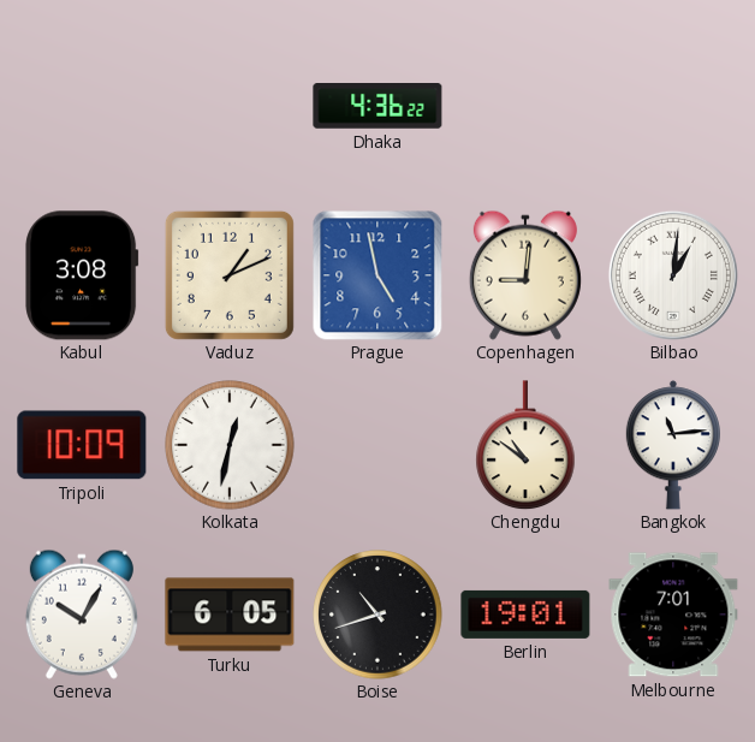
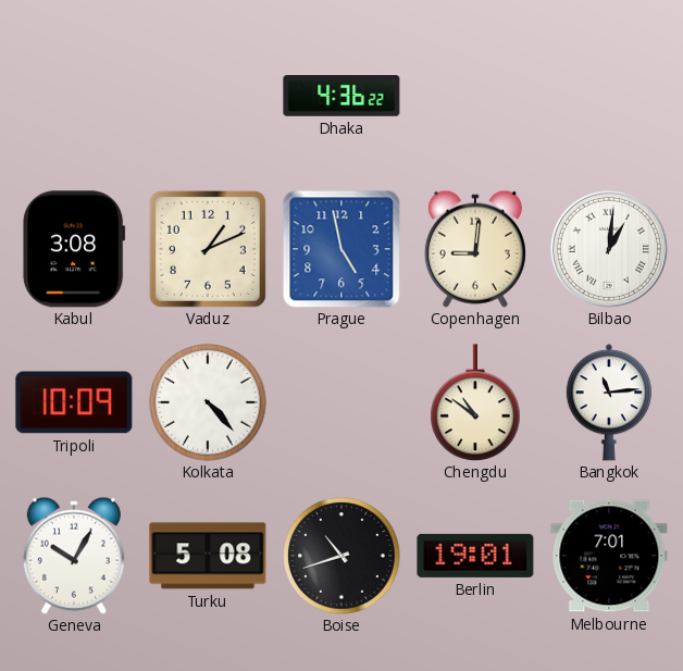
Kolkata: 12:32 -> 4:23 (208, 402)
Turku: 6:05 -> 5:08 (208, 556)
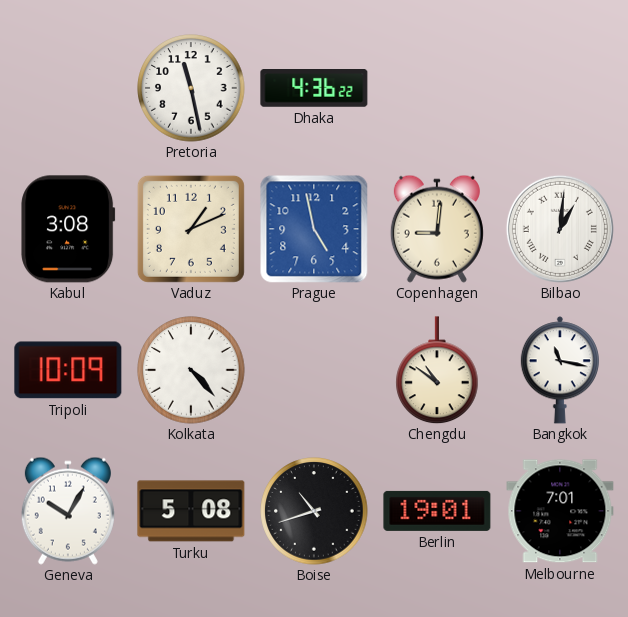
Pretoria: none -> 11:28 (191, 88)
Bangkok: 11:14 -> 11:17 (559, 370)
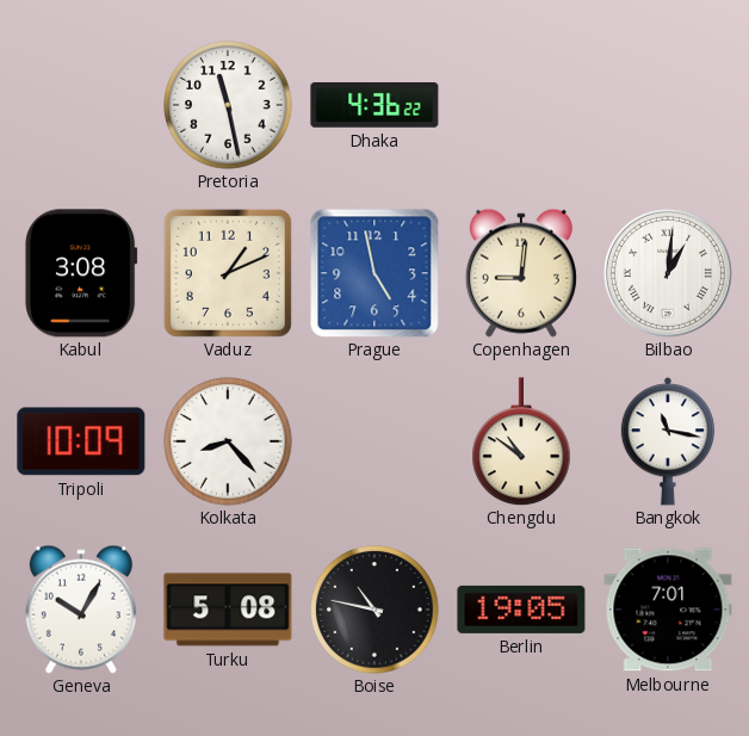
Kolkata: 4:23 -> 8:23 (228, 441)
Boise: 10:42 -> 10:47 (374, 610)
Berlin: 19:01 -> 19:05 (521, 610)
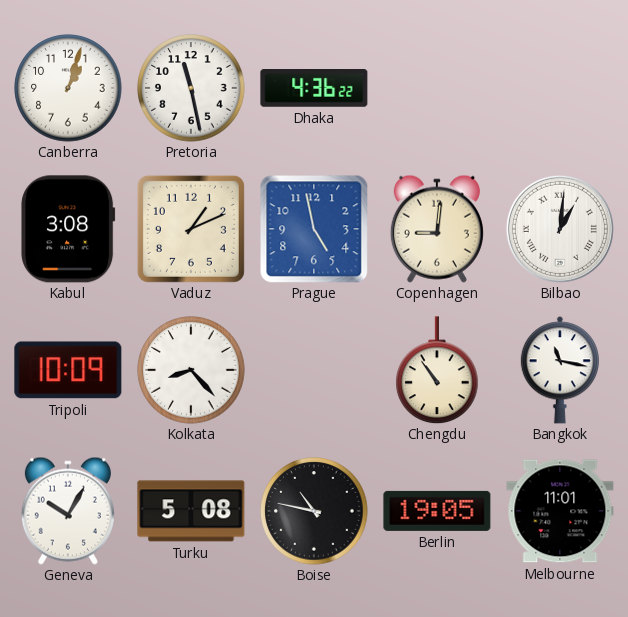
Canberra: none -> 1:03 (68, 88)
Chengdu: 10:51 -> 10:54 (437, 370)
Melbourne: 7:01 -> 11:01 (560, 511)
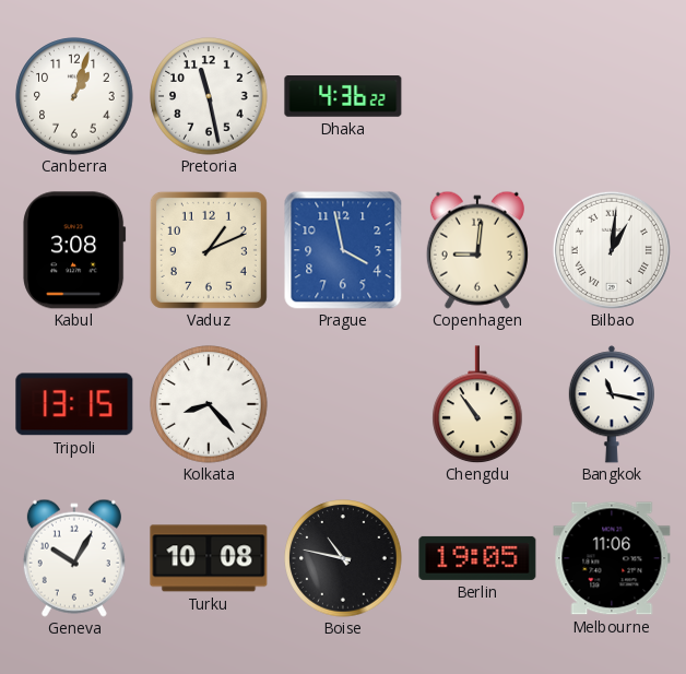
Prague: 4:58 -> 3:58 (343, 250)
Tripoli: 10:09 -> 13:15 (74, 404)
Turku: 5:08 -> 10:08 (209, 558)
Melbourne: 11:01 -> 11:06 (612, 558)
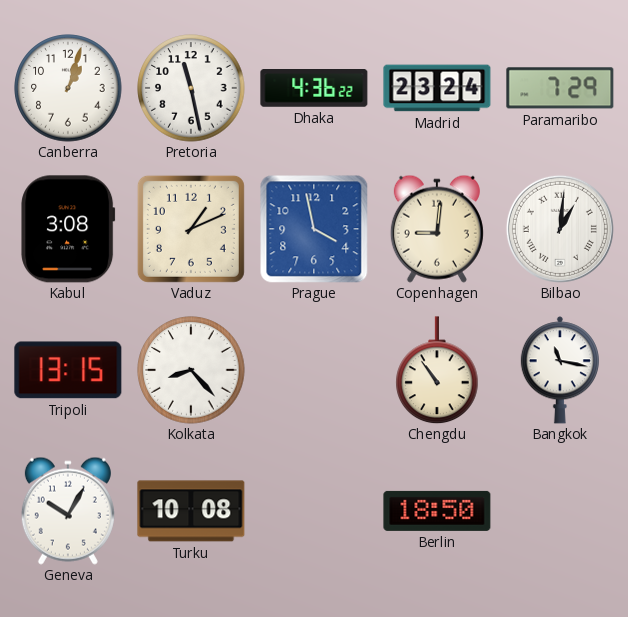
Madrid: none -> 23:24 (437, 88)
Paramaribo: none -> 7:29 (560, 88)
Boise: 10:47 -> none (343, 558)
Berlin: 19:05 -> 18:50 (437, 511)
Melbourne: 11:06 -> none (612, 558)
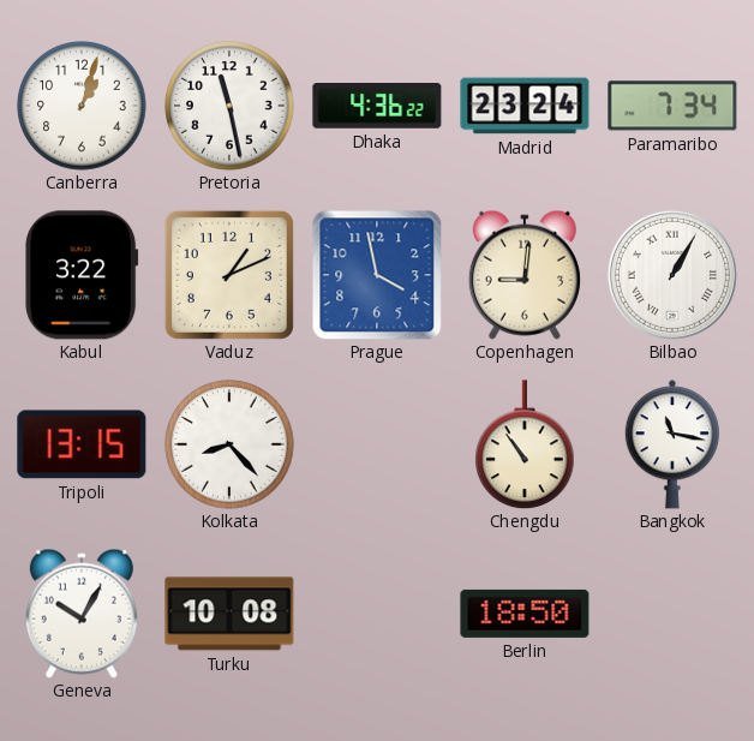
Paramaribo: 7:29 -> 7:34 (672, 106)
Kabul: 3:08 -> 3:22 (82, 275)
Bilbao: 1:01 -> 1:05 (672, 275)
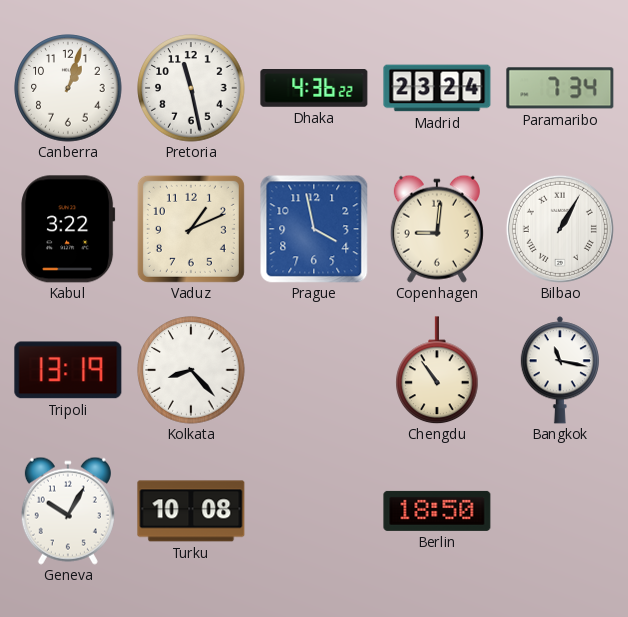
Tripoli: 13:15 -> 13:19 (68, 370)
